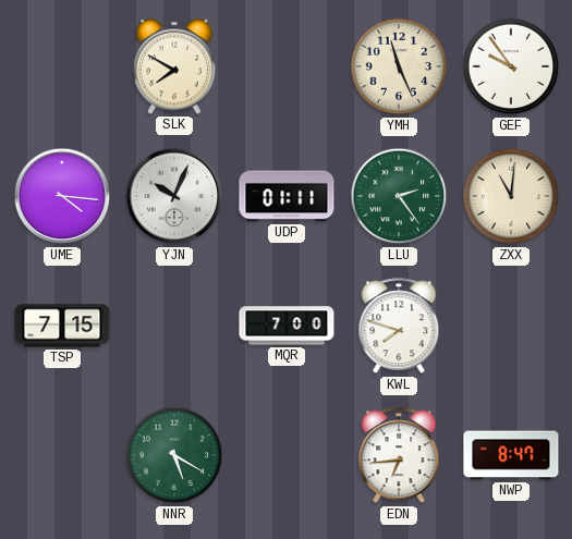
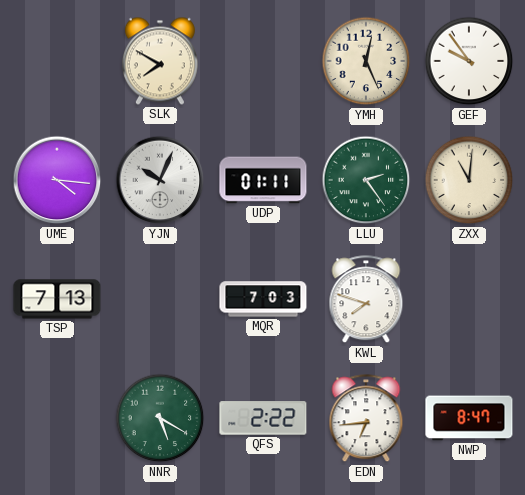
YMH: 11:26 -> 12:26 (366, 61)
TSP: 7:15 -> 7:13 (57, 299)
MQR: 7:00 -> 7:03 (263, 299)
QFS: none -> 2:22 (263, 418)
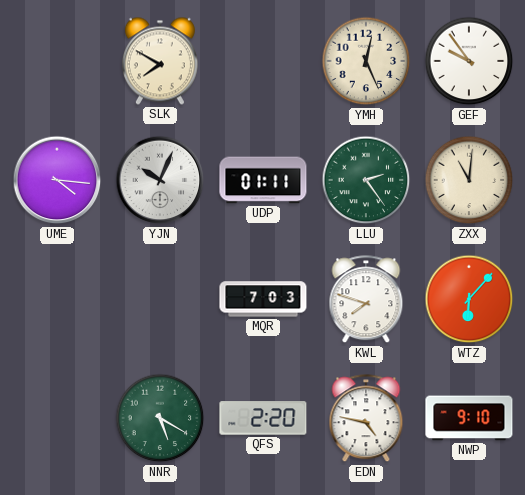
TSP: 7:13 -> none (57, 299)
WTZ: none -> 6:07 (469, 299)
QFS: 2:22 -> 2:20 (263, 418)
EDN: 6:44 -> 4:47 (366, 419)
NWP: 8:47 -> 9:10 (469, 418)
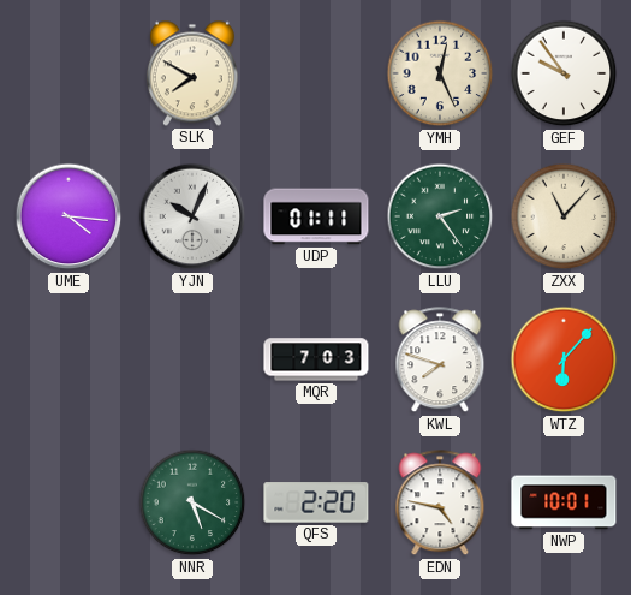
ZXX: 11:01 -> 11:07 (564, 216)
NWP: 9:10 -> 10:01 (564, 502)
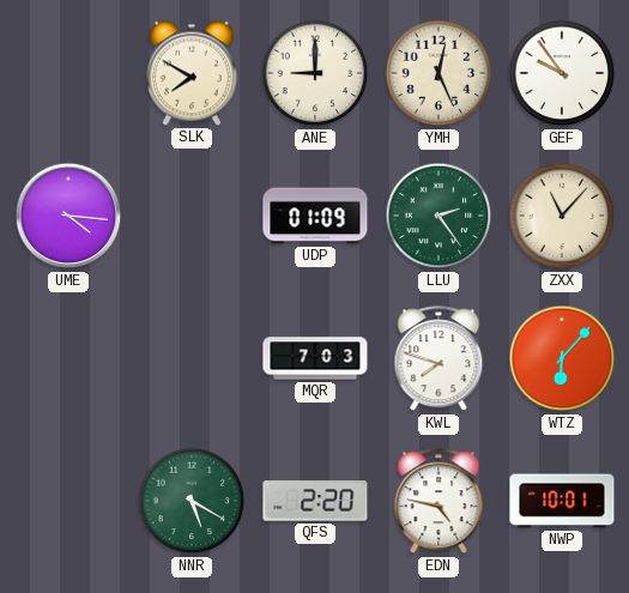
ANE: none -> 9:00 (315, 73)
YJN: 10:04 -> none (192, 216)
UDP: 01:11 -> 01:09 (315, 216)
